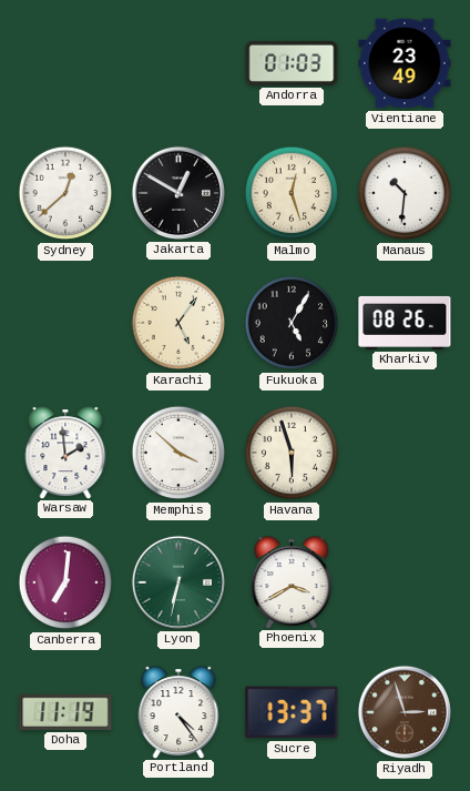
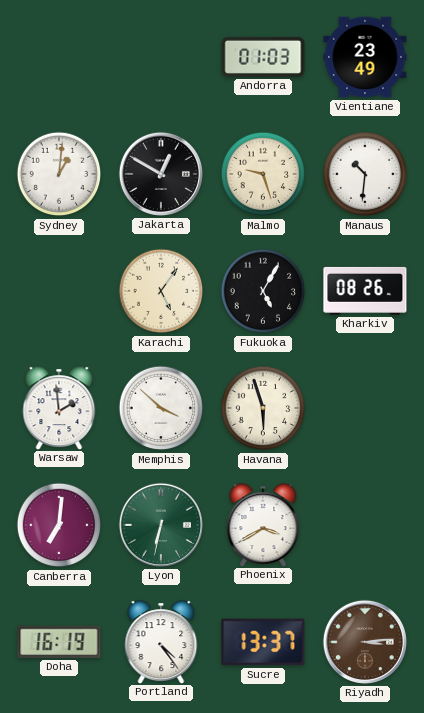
Sydney: 12:38 -> 1:01 (59, 174)
Malmo: 12:27 -> 9:27 (263, 174)
Doha: 11:19 -> 16:19 (59, 642)
Riyadh: 2:57 -> 3:14 (365, 642)
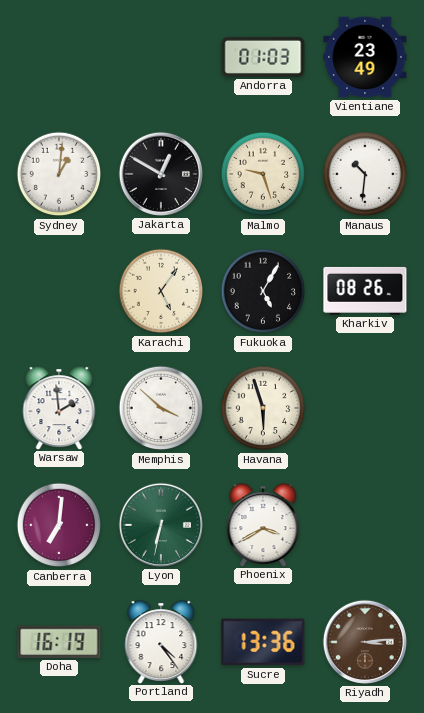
Sucre: 13:37 -> 13:36 (263, 642)
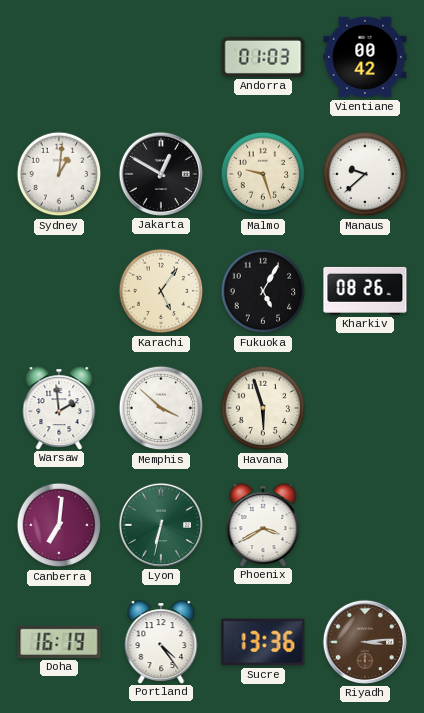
Vientiane: 23:49 -> 00:42 (365, 57)
Manaus: 10:31 -> 9:38 (365, 174)
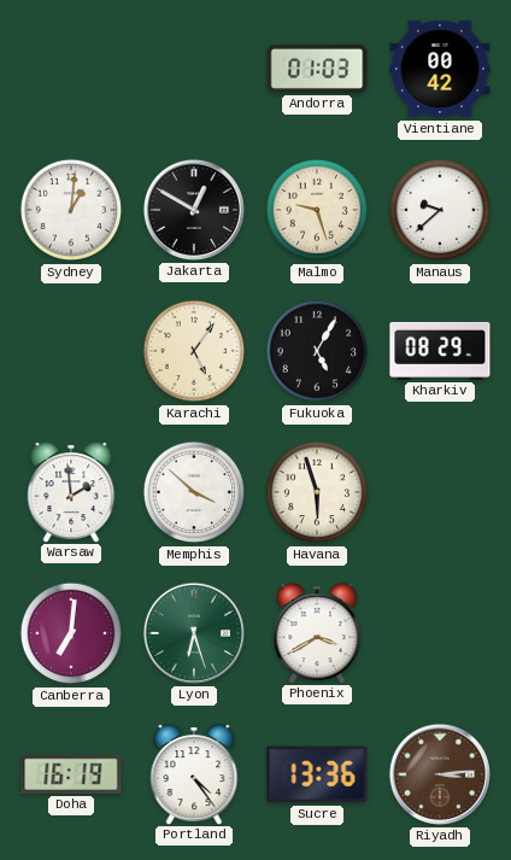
Kharkiv: 08:26 -> 08:29 (440, 351)
Lyon: 6:32 -> 6:27 (194, 633)
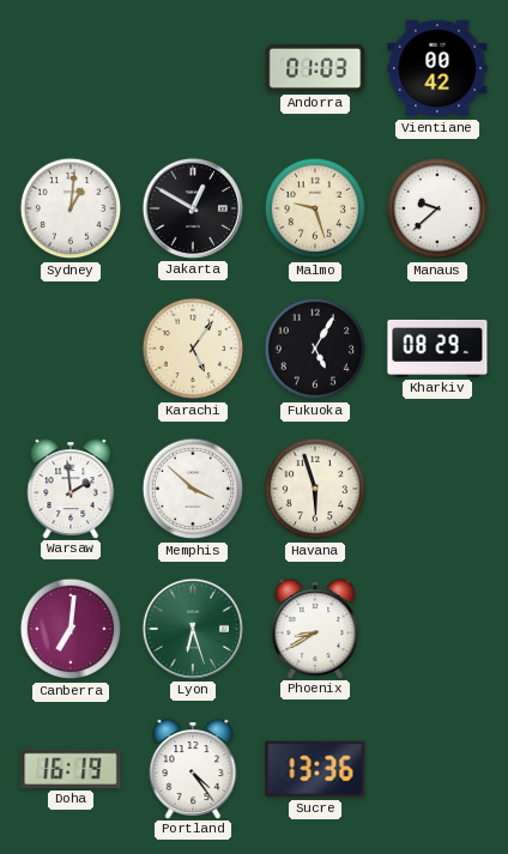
Phoenix: 3:40 -> 8:40 (315, 629)
Riyadh: 3:14 -> none (440, 774)
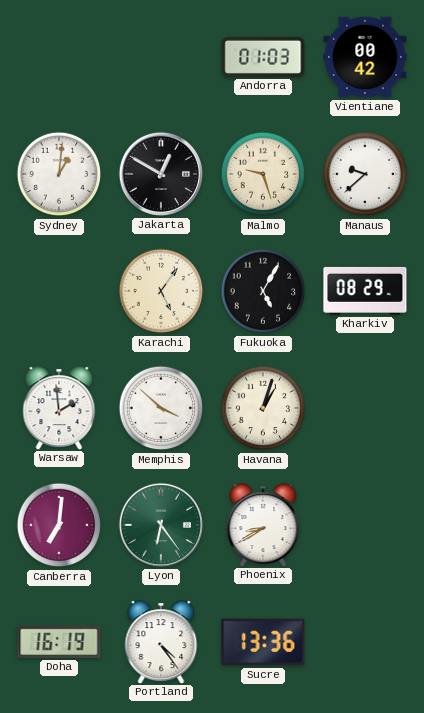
Havana: 5:57 -> 1:03 (263, 408)
Lyon: 6:27 -> 6:24 (161, 525)
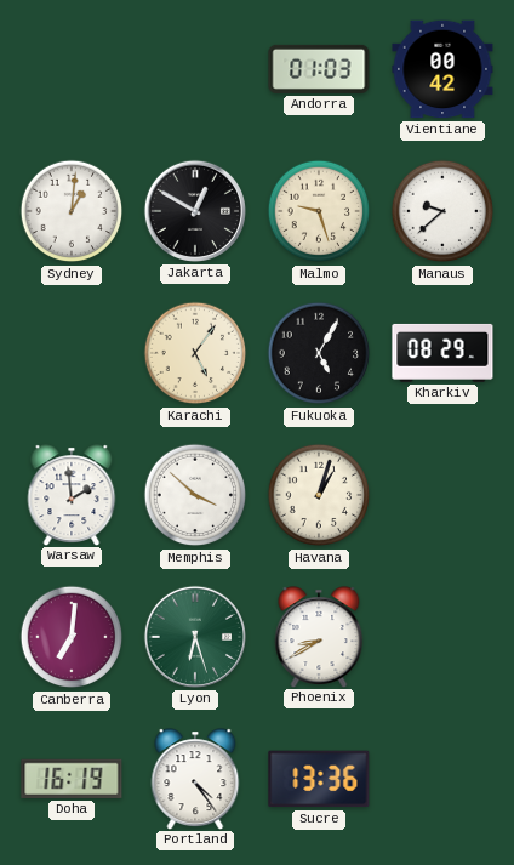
Lyon: 6:24 -> 6:27 (195, 637)
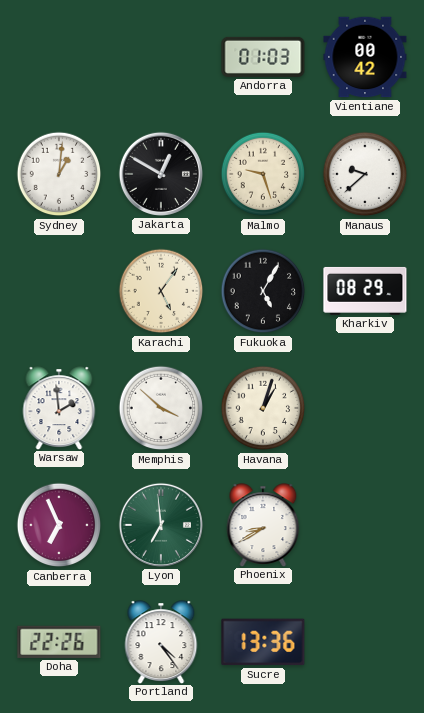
Canberra: 7:01 -> 6:56 (59, 525)
Lyon: 6:27 -> 6:59 (161, 525)
Doha: 16:19 -> 22:26 (59, 642)
